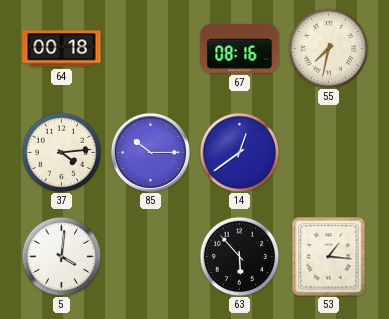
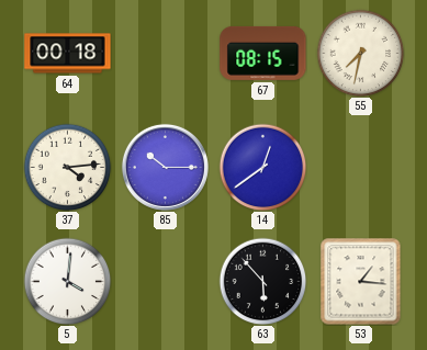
67: 08:16 -> 08:15 (263, 53)
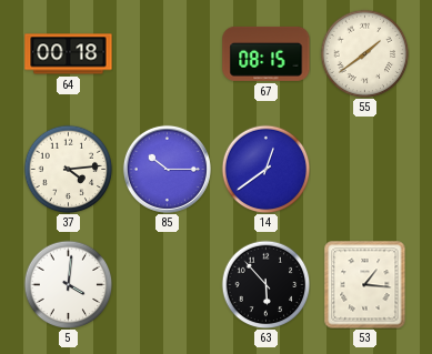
55: 7:32 -> 1:39 (364, 53)
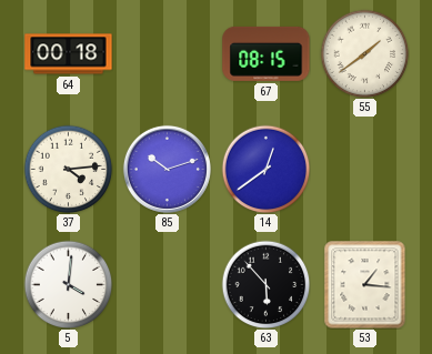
85: 10:15 -> 10:12 (167, 169)
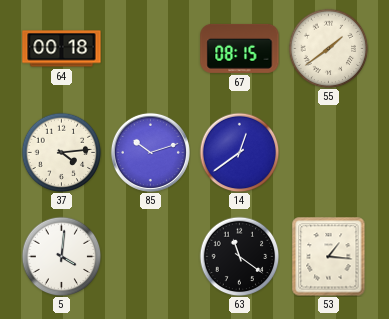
63: 5:53 -> 11:21 (239, 256)
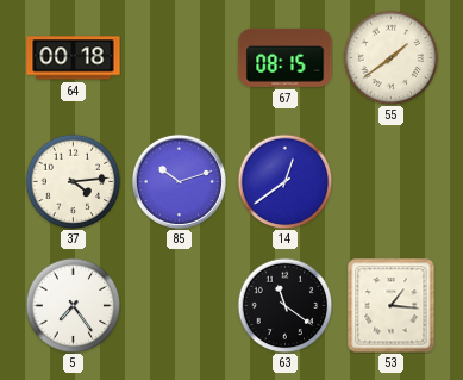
5: 4:01 -> 7:24 (73, 305)
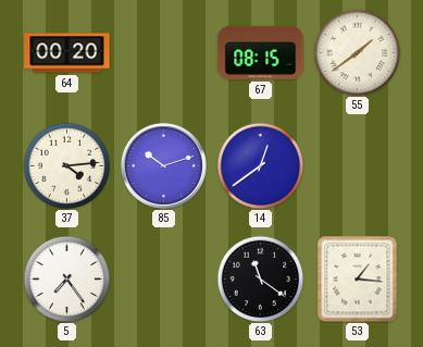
64: 00:18 -> 00:20 (67, 53)
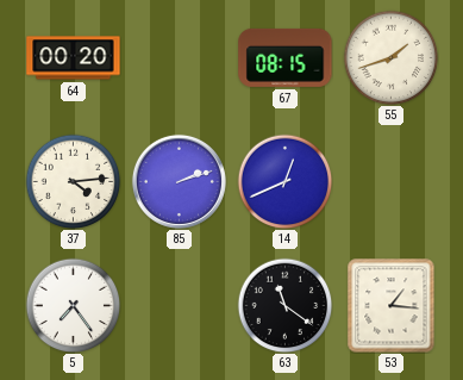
55: 1:39 -> 1:42 (390, 57)
85: 10:12 -> 2:12 (179, 181)
14: 12:39 -> 12:41 (284, 181)
